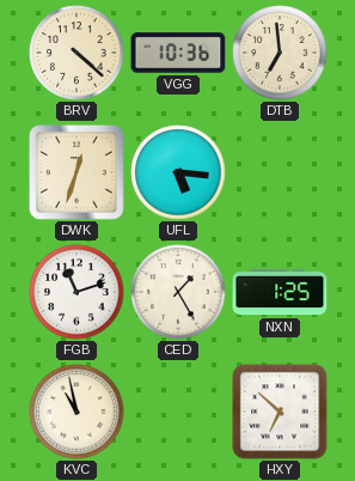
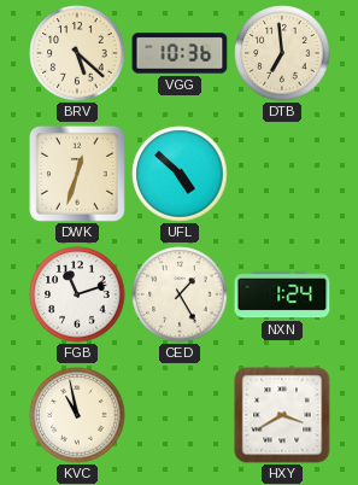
BRV: 4:22 -> 5:22 (77, 53)
UFL: 5:16 -> 4:52 (180, 174)
NXN: 1:25 -> 1:24 (282, 294)
HXY: 6:52 -> 3:40 (282, 415)
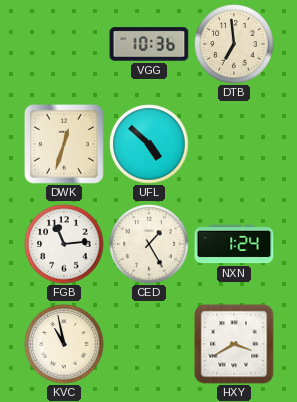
BRV: 5:22 -> none (77, 53)
FGB: 11:12 -> 11:14 (64, 244)
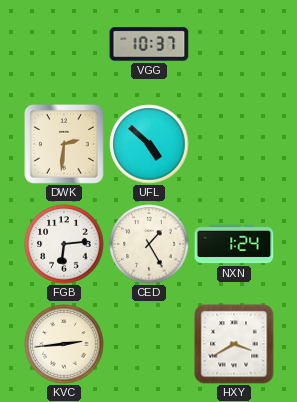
VGG: 10:36 -> 10:37 (149, 44)
DTB: 6:59 -> none (234, 44)
DWK: 12:33 -> 2:31 (64, 144)
FGB: 11:14 -> 6:14 (64, 244)
KVC: 10:58 -> 2:44 (64, 344)
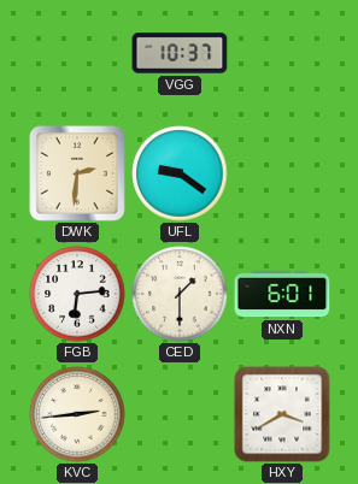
UFL: 4:52 -> 9:21 (180, 173)
CED: 1:25 -> 1:30 (180, 294)
NXN: 1:24 -> 6:01 (282, 294)
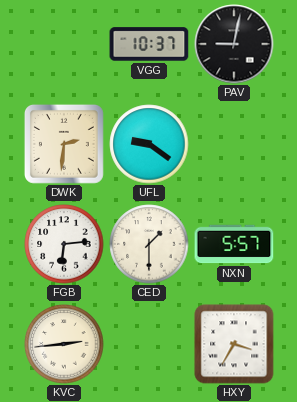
PAV: none -> 9:02 (234, 44)
NXN: 6:01 -> 5:57 (234, 244)
HXY: 3:40 -> 3:35 (234, 344)
